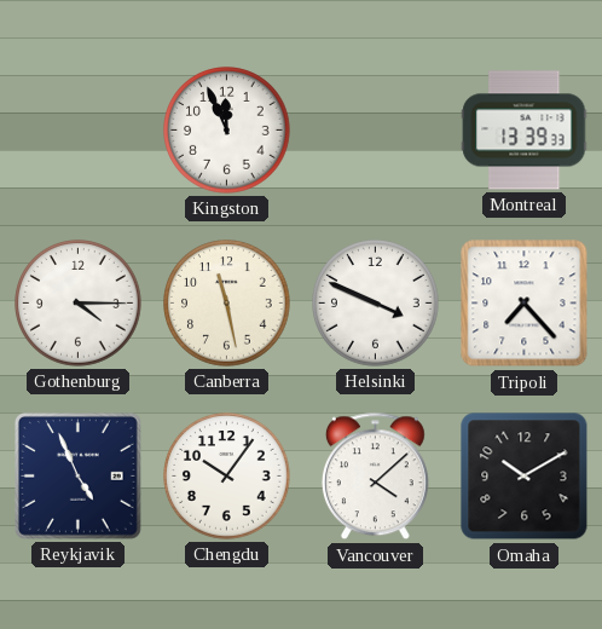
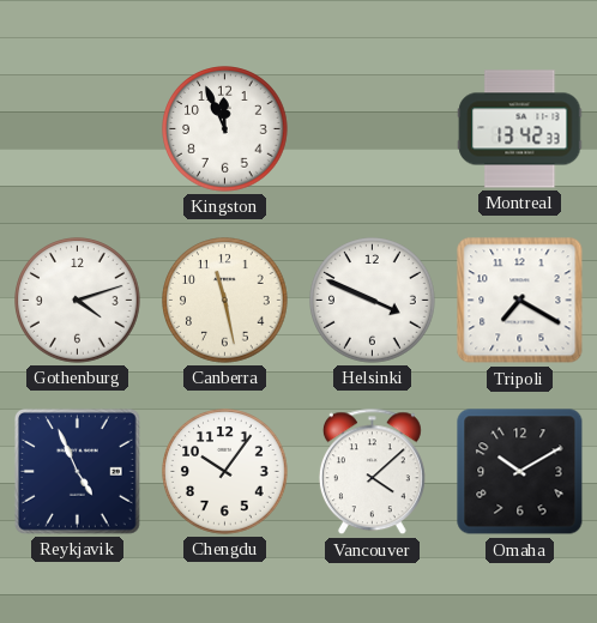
Montreal: 13:39 -> 13:42 (520, 129)
Gothenburg: 4:15 -> 4:12 (78, 301)
Tripoli: 7:23 -> 7:20 (520, 301)
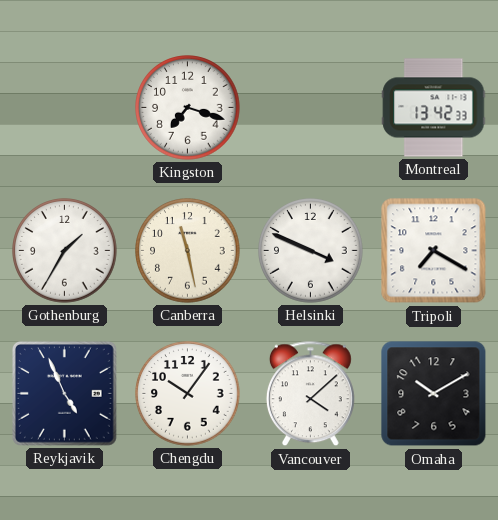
Kingston: 11:56 -> 7:18 (188, 108)
Gothenburg: 4:12 -> 1:35 (65, 251)
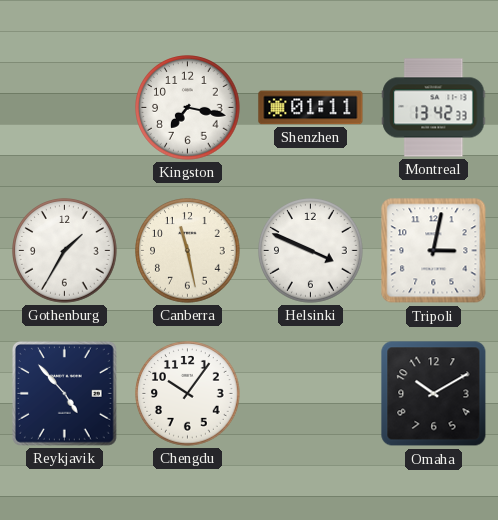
Kingston: 7:18 -> 7:17 (188, 108)
Shenzhen: none -> 01:11 (311, 108)
Tripoli: 7:20 -> 3:02 (434, 251)
Reykjavik: 4:56 -> 4:53 (64, 393)
Vancouver: 4:08 -> none (310, 394)
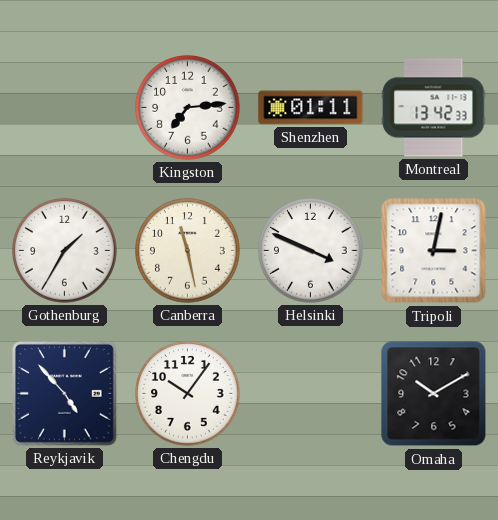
Kingston: 7:17 -> 7:14 (188, 108)
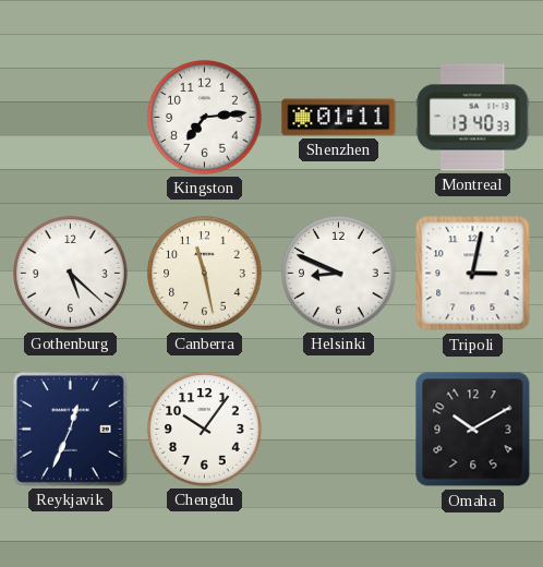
Montreal: 13:42 -> 13:40 (473, 118)
Gothenburg: 1:35 -> 5:22 (71, 274)
Helsinki: 3:49 -> 8:49 (339, 274)
Reykjavik: 4:53 -> 12:34 (70, 429)
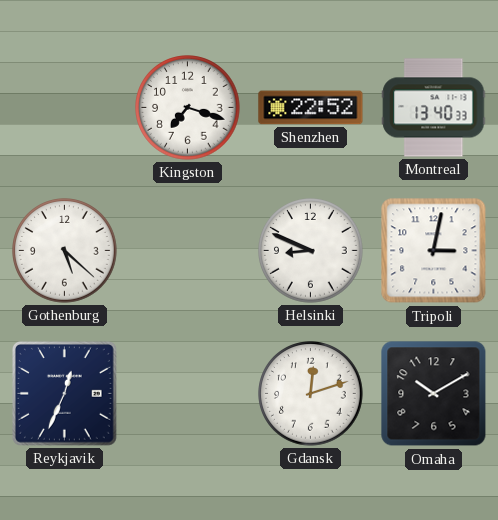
Kingston: 7:14 -> 7:18 (188, 108)
Shenzhen: 01:11 -> 22:52 (311, 108)
Canberra: 11:28 -> none (205, 274)
Chengdu: 10:06 -> none (205, 430)
Gdansk: none -> 12:12 (311, 394)
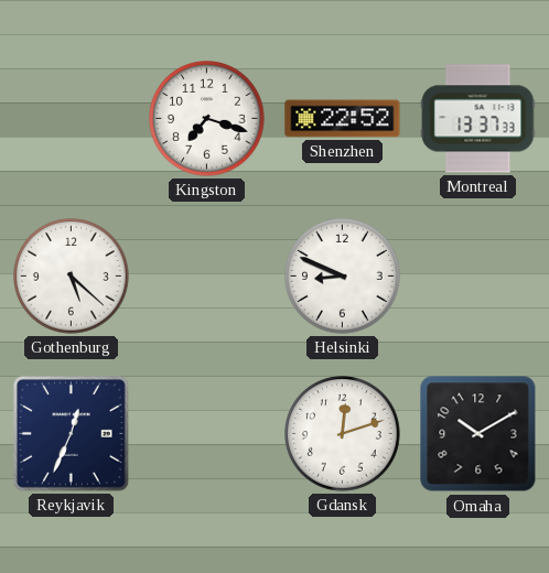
Montreal: 13:40 -> 13:37 (478, 119)
Tripoli: 3:02 -> none (434, 251)
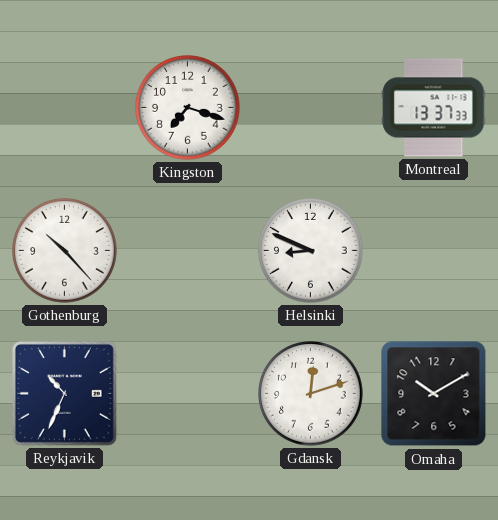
Shenzhen: 22:52 -> none (343, 119)
Gothenburg: 5:22 -> 10:23 (65, 251)
Reykjavik: 12:34 -> 10:34 (64, 393)
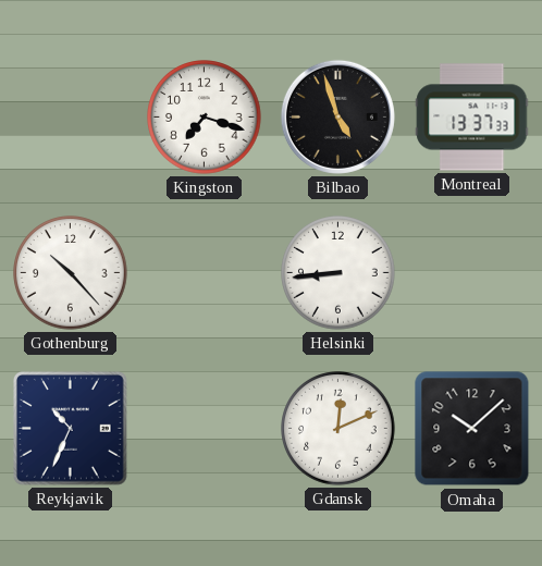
Bilbao: none -> 4:57 (337, 116)
Helsinki: 8:49 -> 8:44 (338, 273)
Gdansk: 12:12 -> 12:11 (338, 429)
Omaha: 10:10 -> 10:08 (472, 429)
